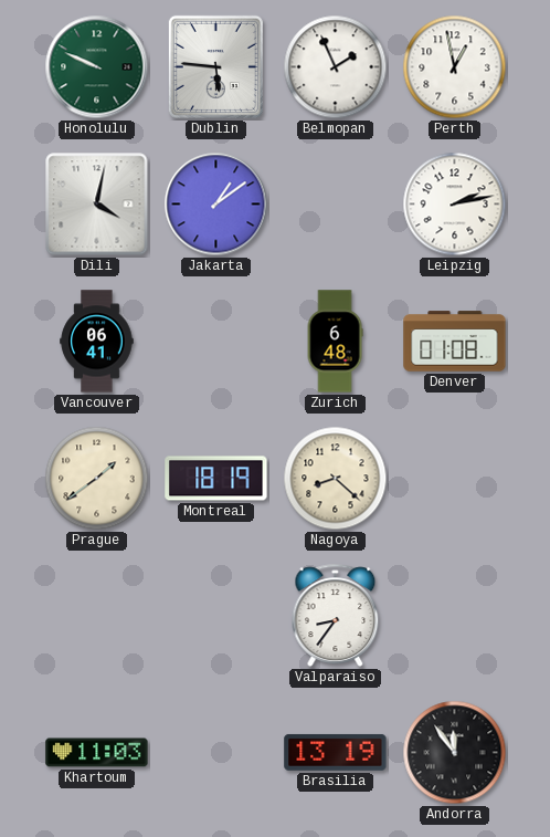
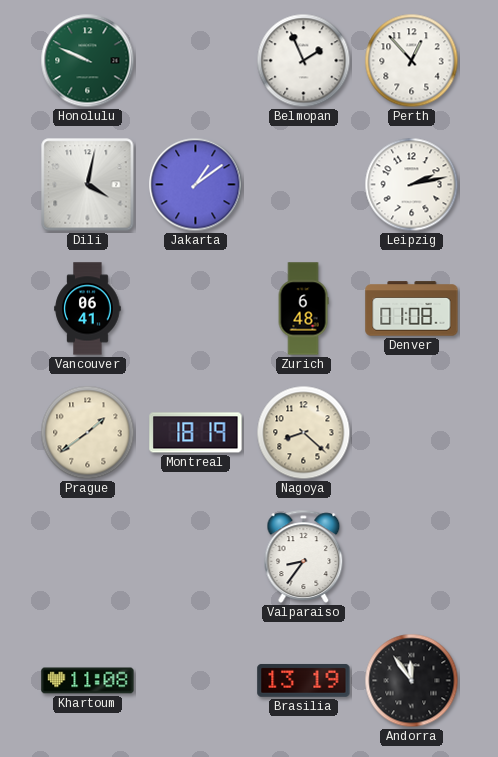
Dublin: 5:46 -> none (215, 66)
Perth: 12:58 -> 12:53 (412, 61)
Khartoum: 11:03 -> 11:08 (88, 681)
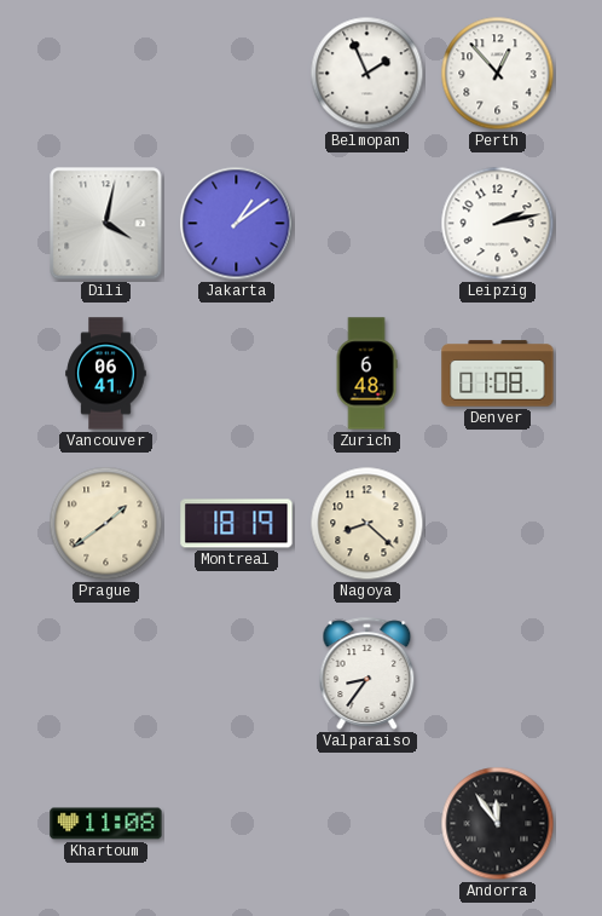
Honolulu: 9:49 -> none (88, 61)
Brasilia: 13:19 -> none (304, 680)
